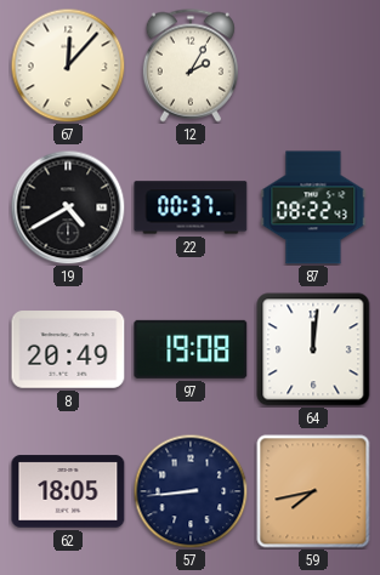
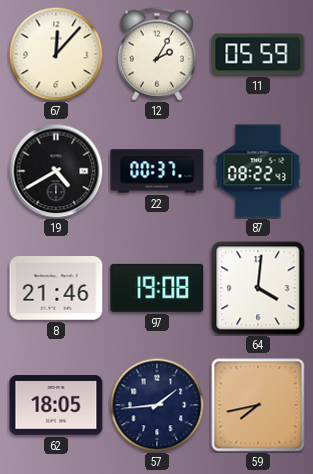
11: none -> 05:59 (258, 54)
8: 20:49 -> 21:46 (56, 288)
64: 12:01 -> 4:01 (258, 288)
57: 8:44 -> 1:44 (157, 405)
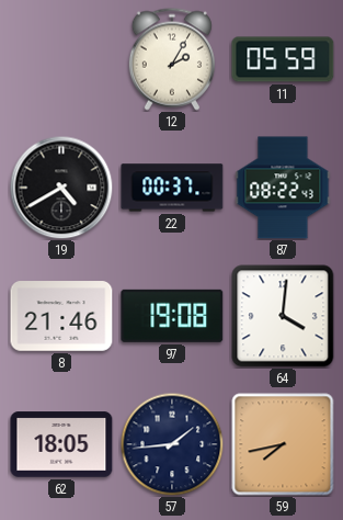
67: 12:07 -> none (56, 54)
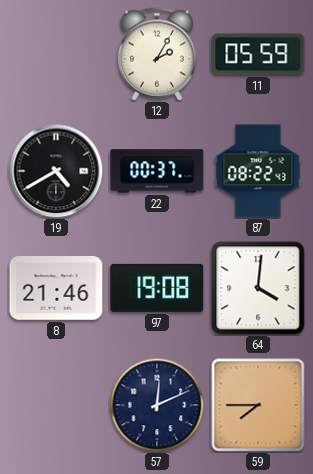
62: 18:05 -> none (61, 444)
57: 1:44 -> 12:11 (157, 405)
59: 7:43 -> 7:45 (258, 405)
